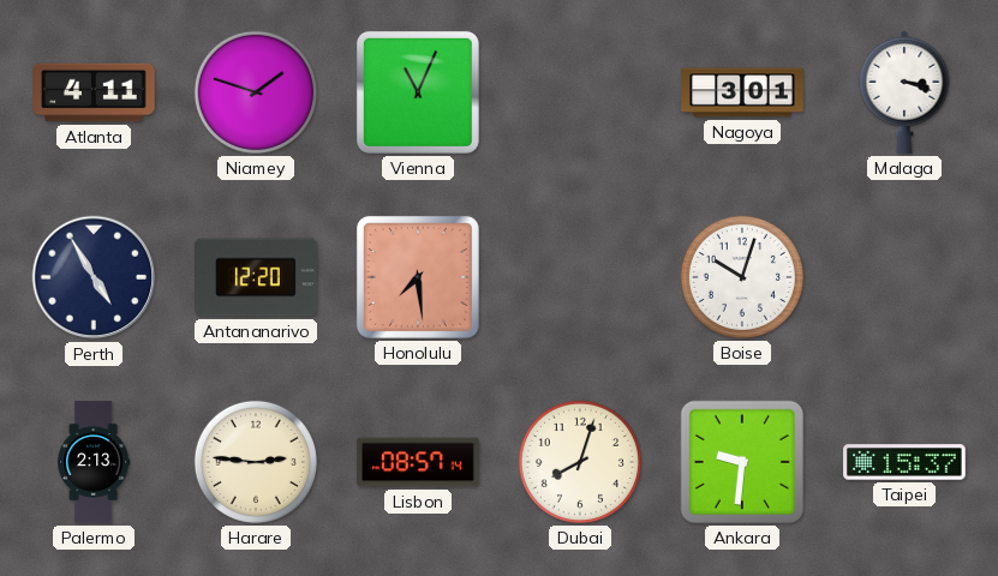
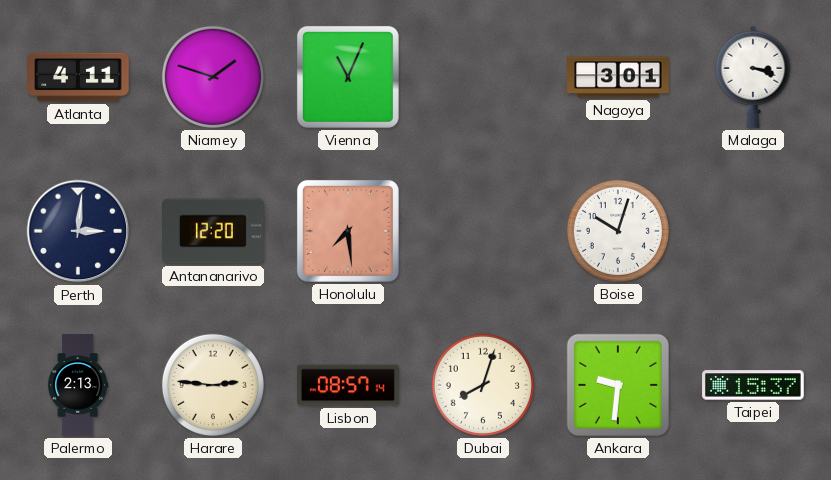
Perth: 4:55 -> 3:01 (78, 231)
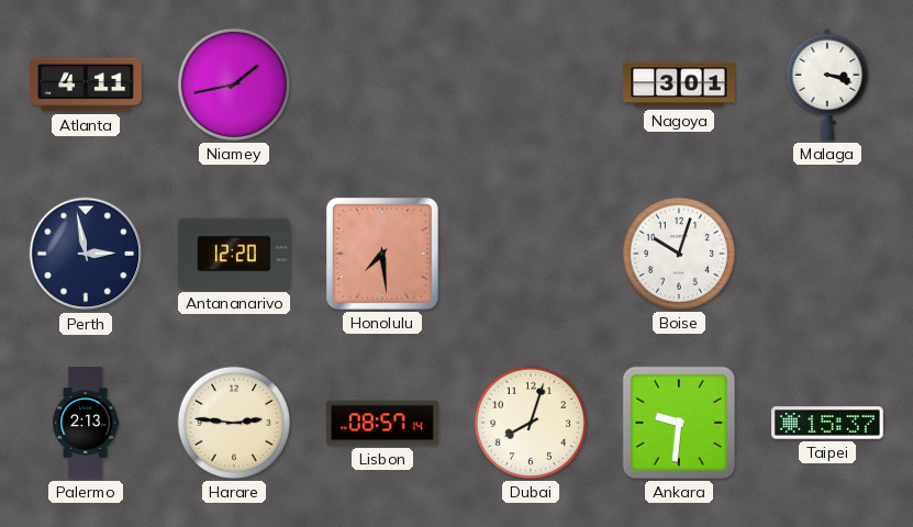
Niamey: 1:48 -> 1:43 (234, 85)
Vienna: 11:04 -> none (348, 77)
Perth: 3:01 -> 2:58 (86, 254)
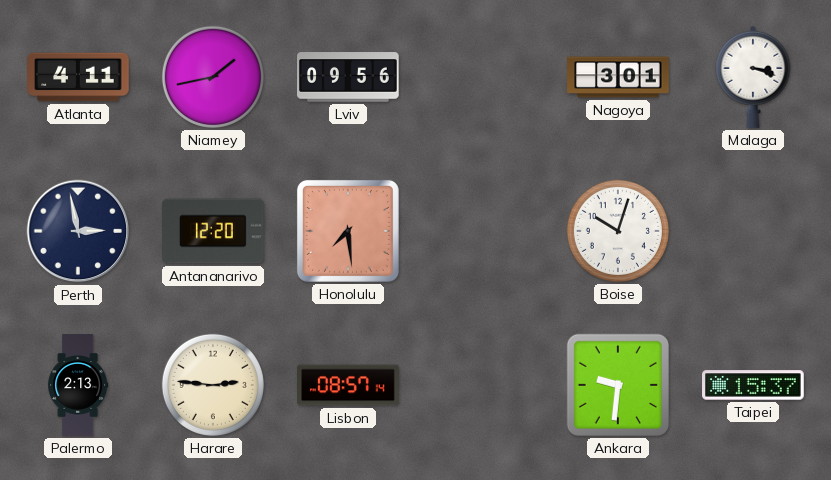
Lviv: none -> 09:56 (349, 77)
Dubai: 8:03 -> none (531, 423)
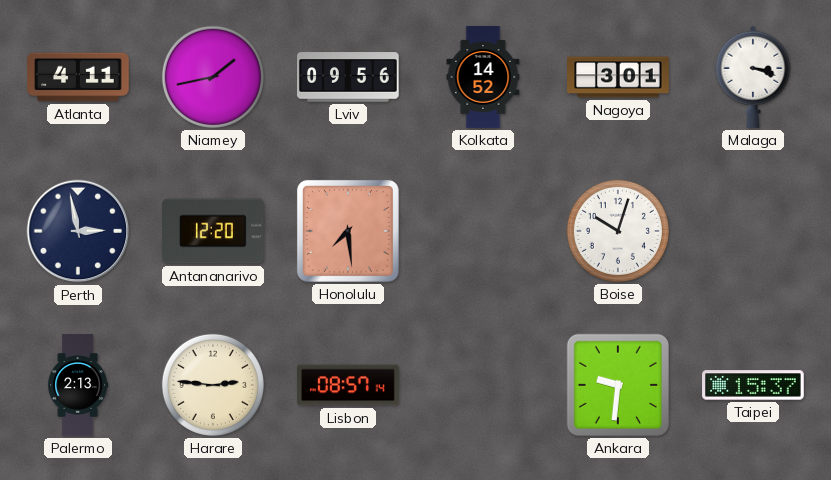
Kolkata: none -> 14:52 (483, 77)
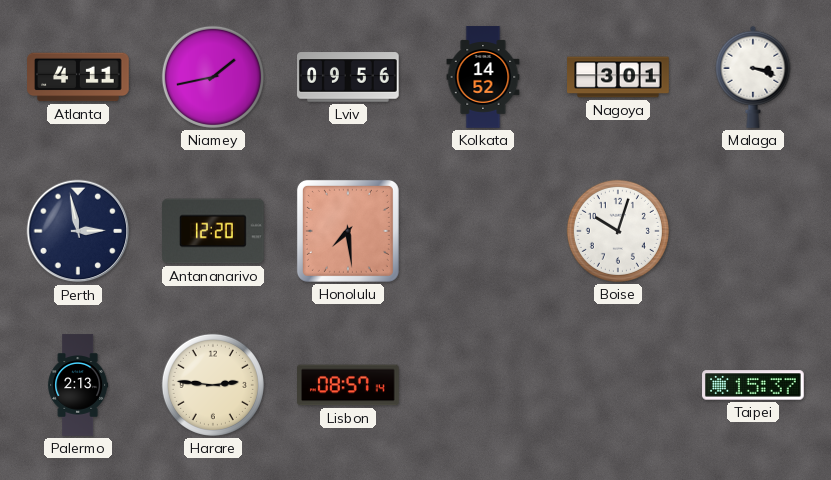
Ankara: 9:31 -> none (618, 385)
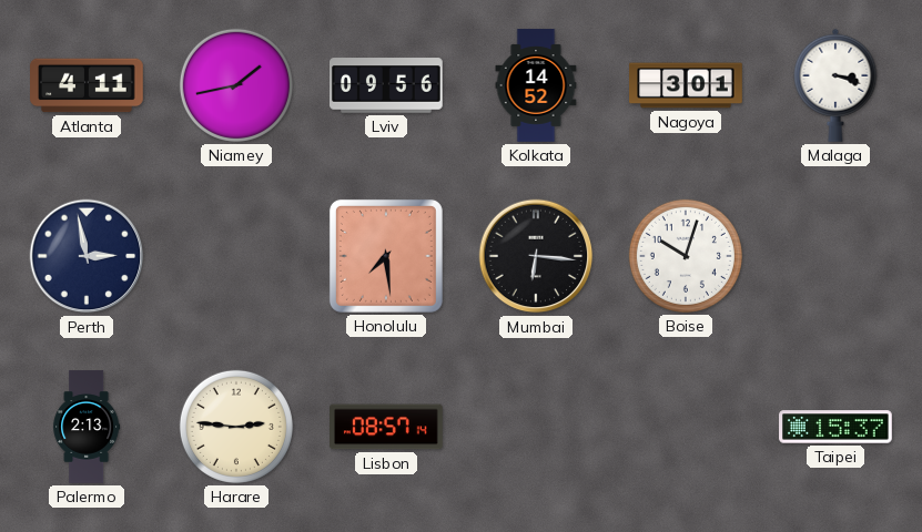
Antananarivo: 12:20 -> none (214, 231)
Mumbai: none -> 6:16 (536, 256)
